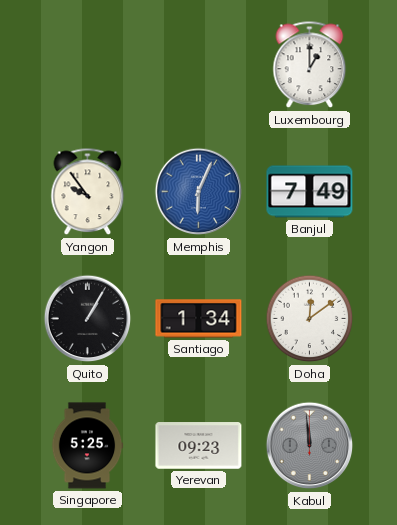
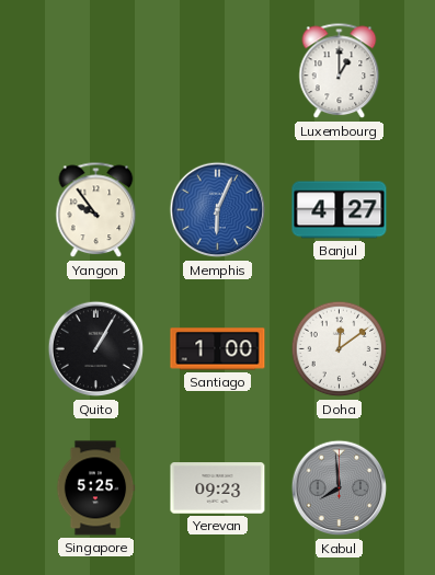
Banjul: 7:49 -> 4:27 (340, 210)
Santiago: 1:34 -> 1:00 (218, 349)
Kabul: 11:59 -> 7:59 (340, 488)
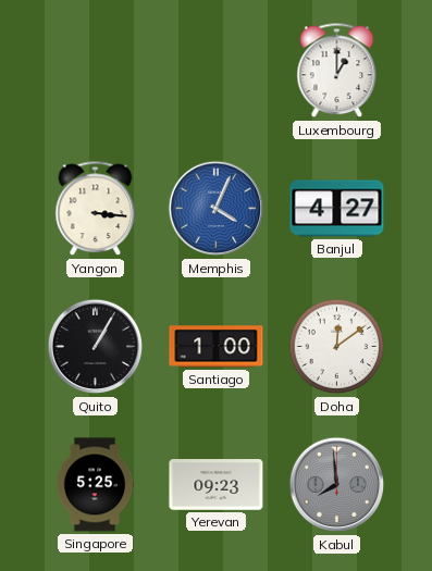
Yangon: 9:54 -> 3:16 (96, 209)
Memphis: 6:04 -> 4:04 (217, 209)
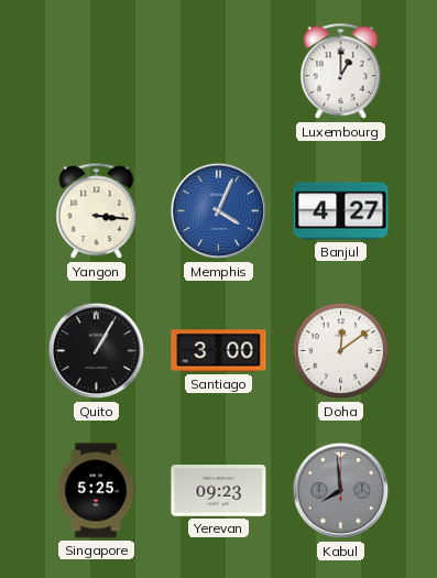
Santiago: 1:00 -> 3:00 (219, 351)
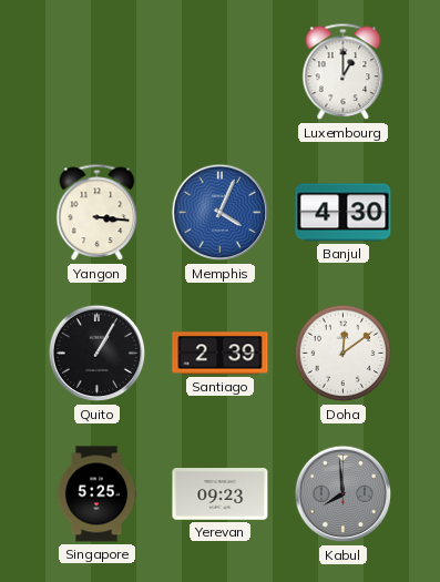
Banjul: 4:27 -> 4:30 (344, 213)
Santiago: 3:00 -> 2:39 (221, 354)
